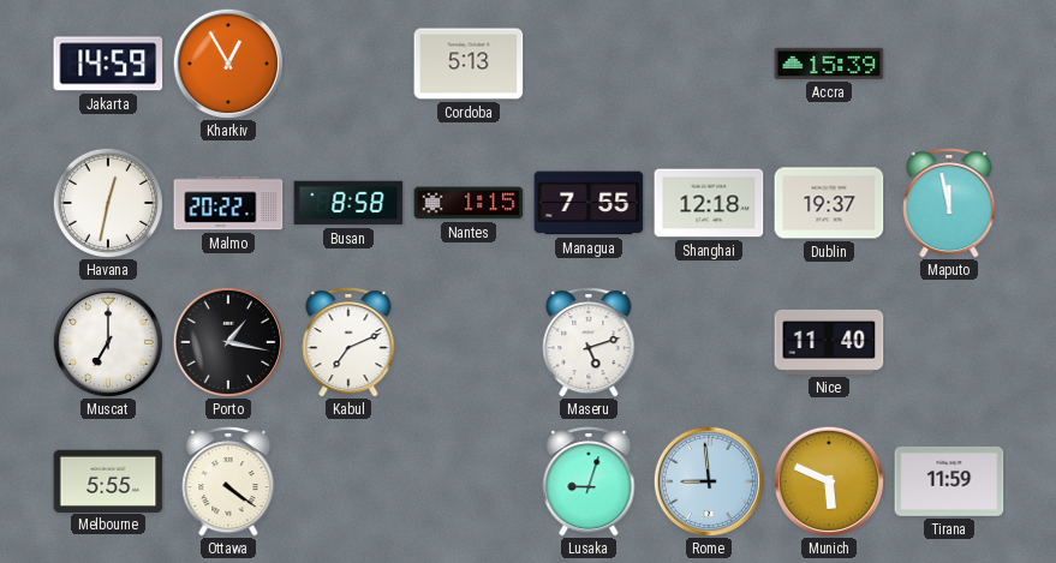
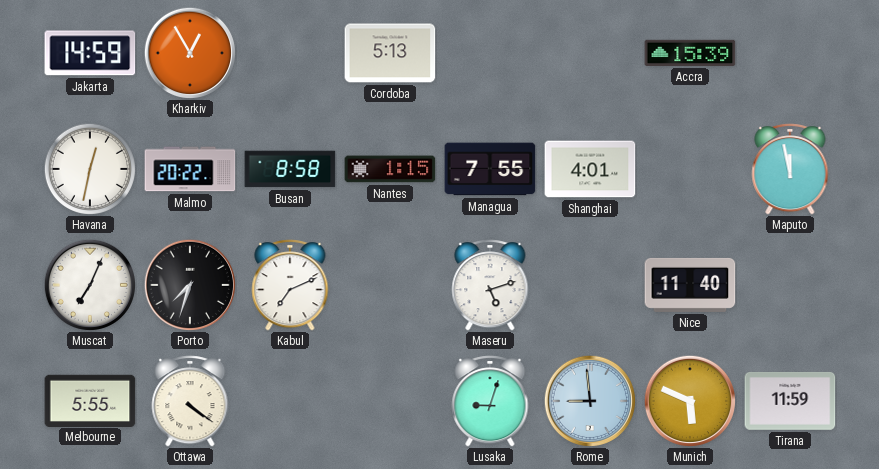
Shanghai: 12:18 -> 4:01 (590, 169)
Dublin: 19:37 -> none (829, 203)
Muscat: 7:00 -> 7:04 (89, 284)
Porto: 1:17 -> 7:33 (189, 284)
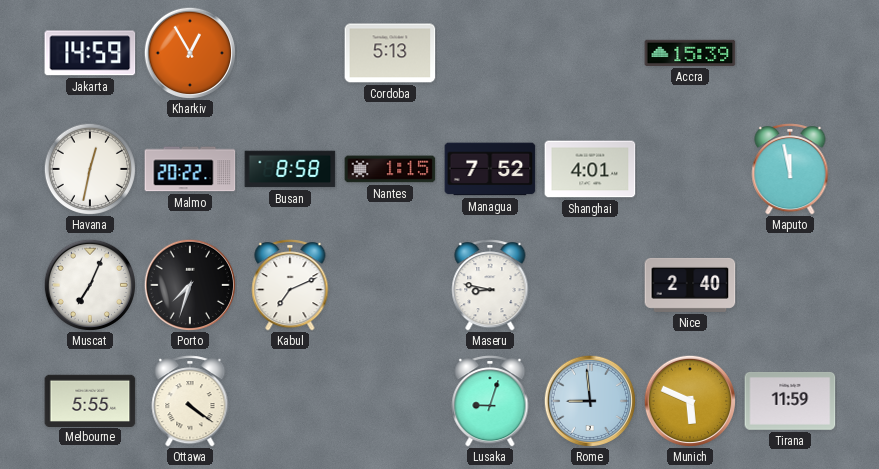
Managua: 7:55 -> 7:52 (490, 169)
Maseru: 5:12 -> 8:47 (490, 286)
Nice: 11:40 -> 2:40 (690, 285)
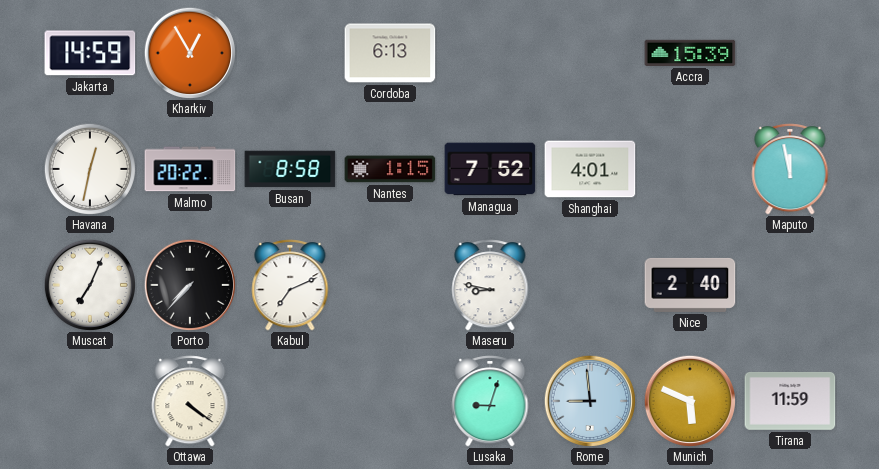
Cordoba: 5:13 -> 6:13 (390, 53)
Porto: 7:33 -> 7:37 (189, 284)
Melbourne: 5:55 -> none (90, 400)
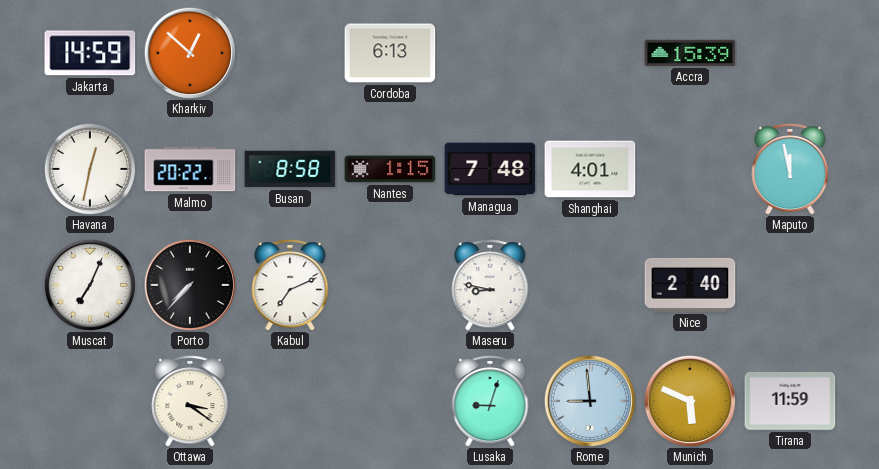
Kharkiv: 12:55 -> 12:52 (189, 52)
Managua: 7:52 -> 7:48 (490, 169)
Ottawa: 4:21 -> 3:21 (190, 402)
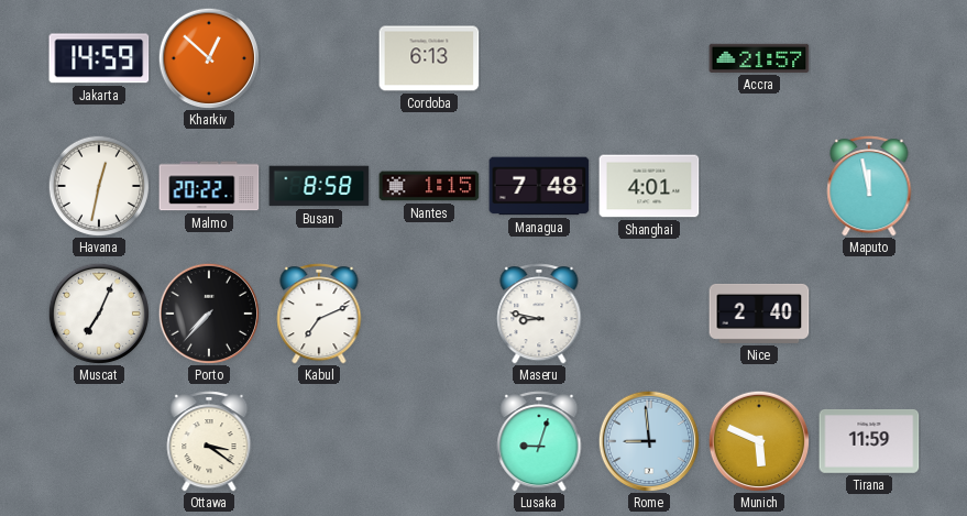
Accra: 15:39 -> 21:57 (759, 58)
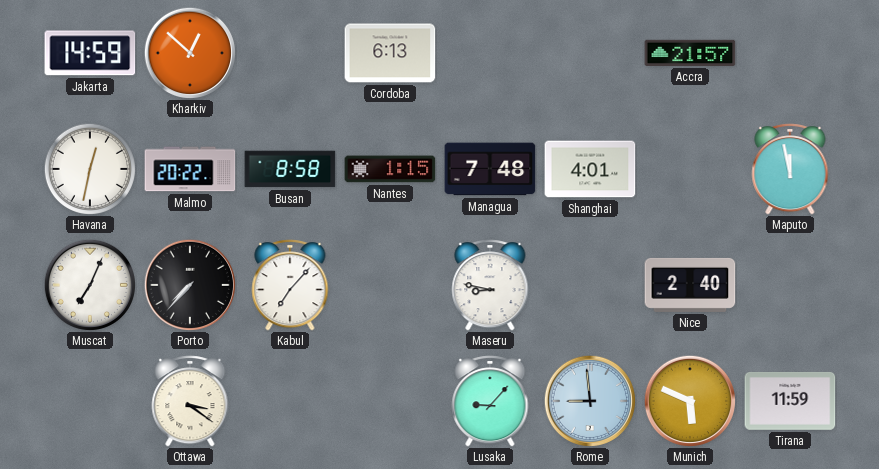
Kabul: 7:11 -> 7:07 (290, 286)
Lusaka: 9:03 -> 9:07 (490, 402)
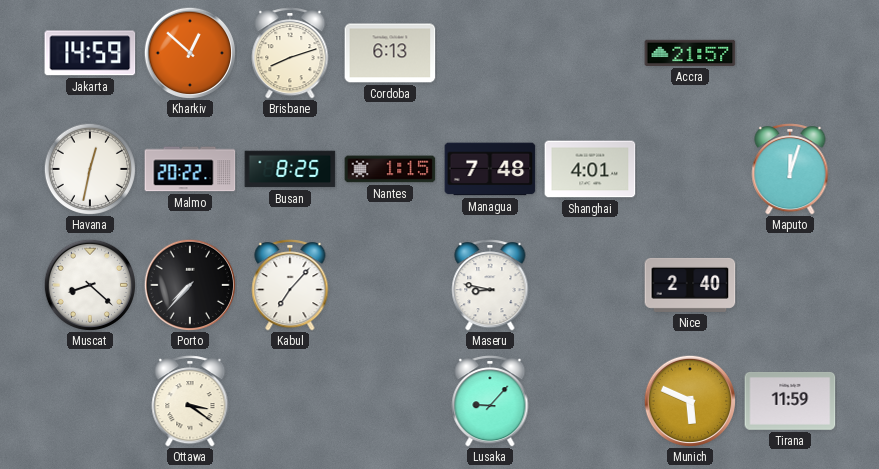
Brisbane: none -> 8:12 (290, 54)
Busan: 8:58 -> 8:25 (290, 169)
Maputo: 11:58 -> 12:03 (790, 170)
Muscat: 7:04 -> 8:22 (89, 284)
Rome: 8:59 -> none (589, 400)
